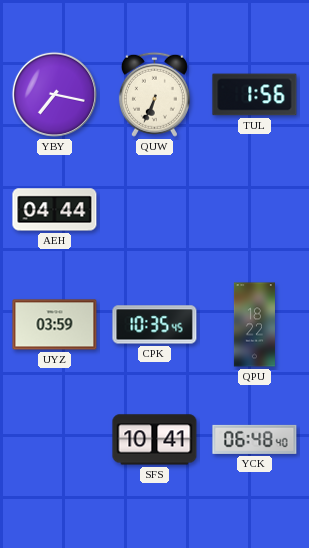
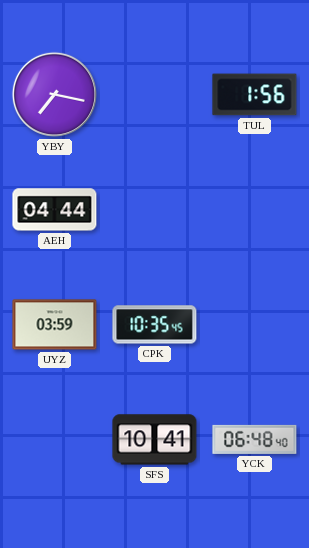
QUW: 6:34 -> none (154, 94)
QPU: 18:22 -> none (254, 325)
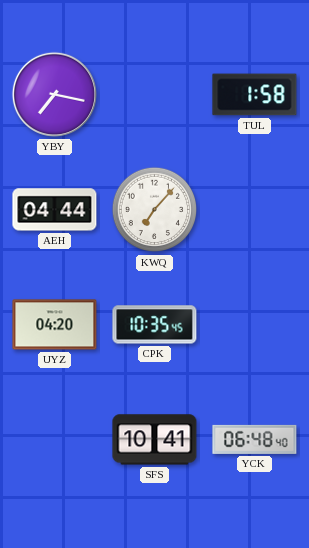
TUL: 1:56 -> 1:58 (255, 95)
KWQ: none -> 7:07 (155, 210)
UYZ: 03:59 -> 04:20 (55, 325)
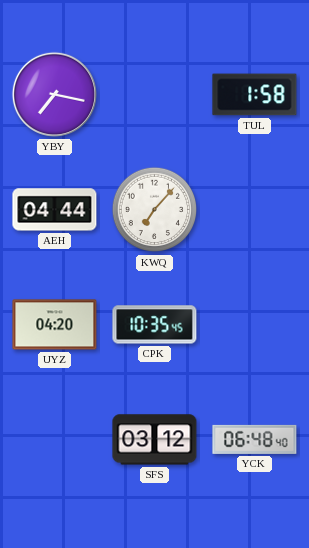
SFS: 10:41 -> 03:12 (155, 440)
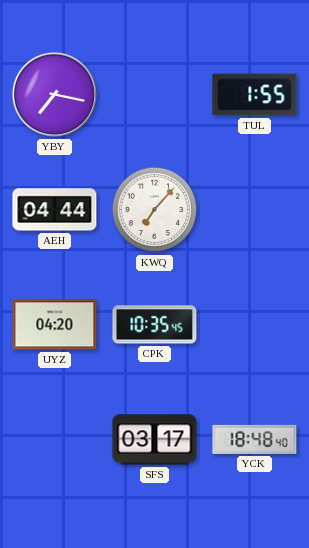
TUL: 1:58 -> 1:55 (255, 95)
SFS: 03:12 -> 03:17 (155, 440)
YCK: 06:48 -> 18:48 (255, 439)
